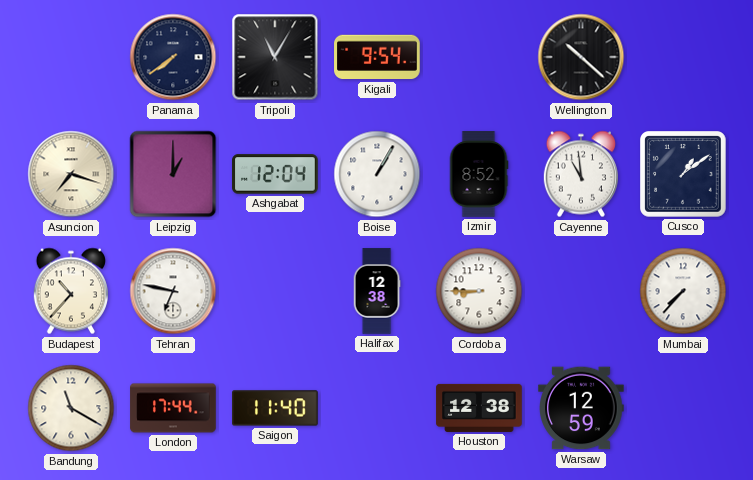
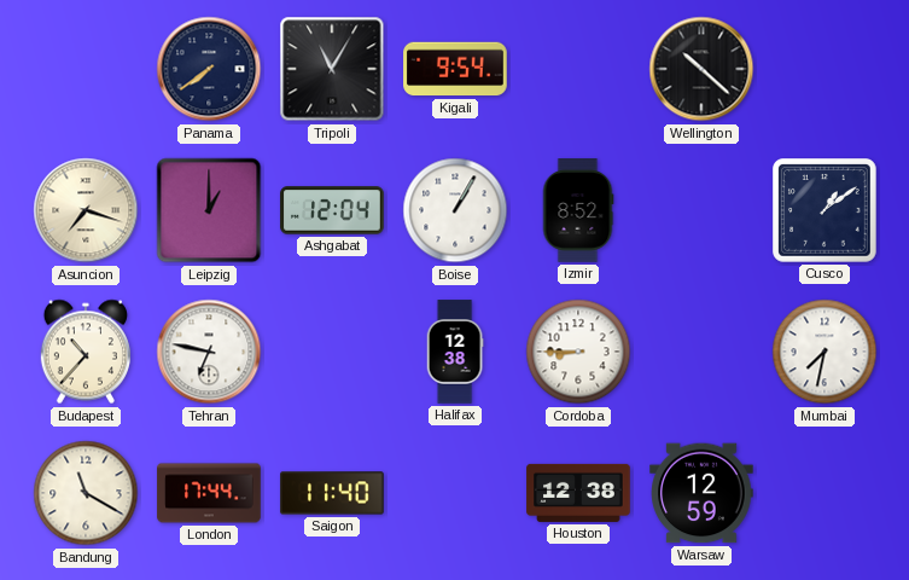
Cayenne: 10:59 -> none (581, 174)
Mumbai: 7:37 -> 7:32 (824, 352)
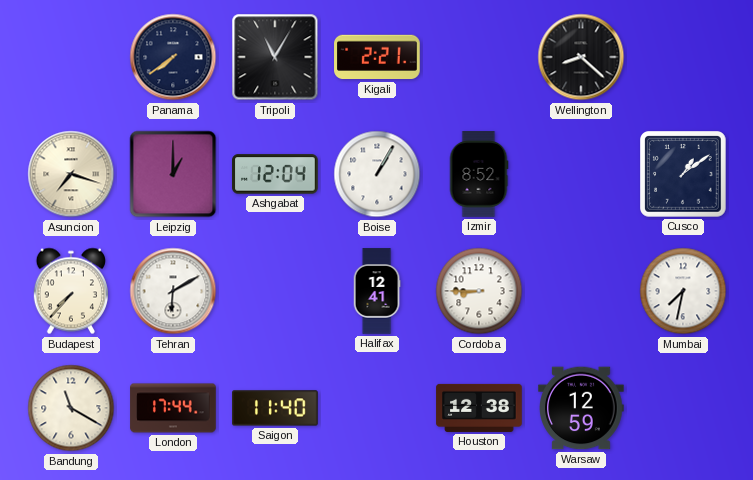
Kigali: 9:54 -> 2:21 (377, 57)
Wellington: 10:22 -> 8:22 (581, 57)
Budapest: 10:37 -> 7:37 (71, 291)
Tehran: 6:47 -> 6:10 (173, 291)
Halifax: 12:38 -> 12:41 (377, 291)
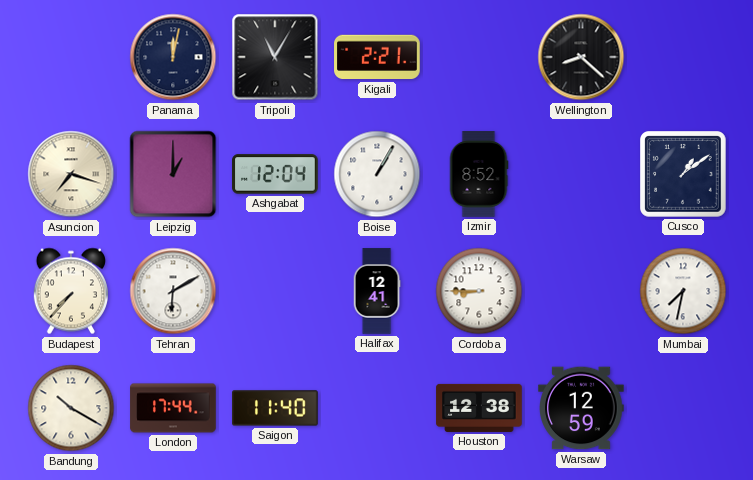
Panama: 7:39 -> 12:02 (173, 57)
Bandung: 11:20 -> 10:20 (71, 408)
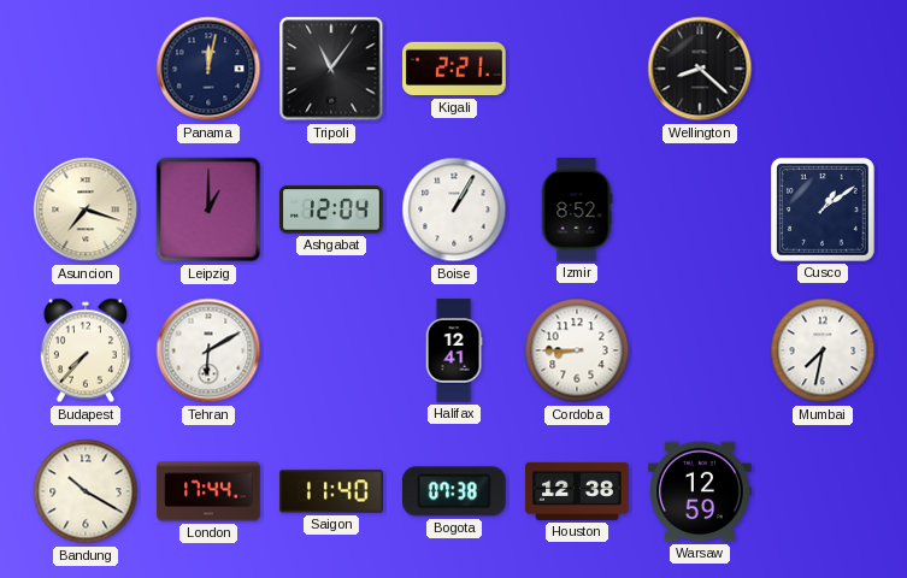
Tripoli: 11:05 -> 11:06 (331, 69)
Bogota: none -> 07:38 (455, 491)
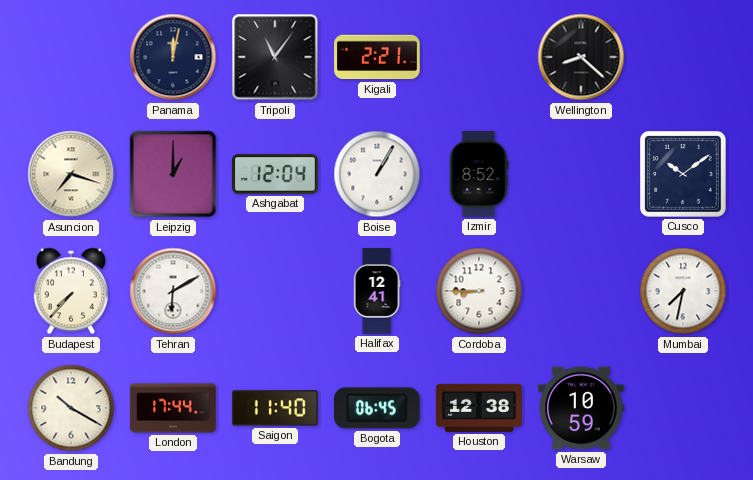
Cusco: 1:09 -> 10:09 (684, 175)
Bogota: 07:38 -> 06:45 (378, 408)
Warsaw: 12:59 -> 10:59 (581, 408)
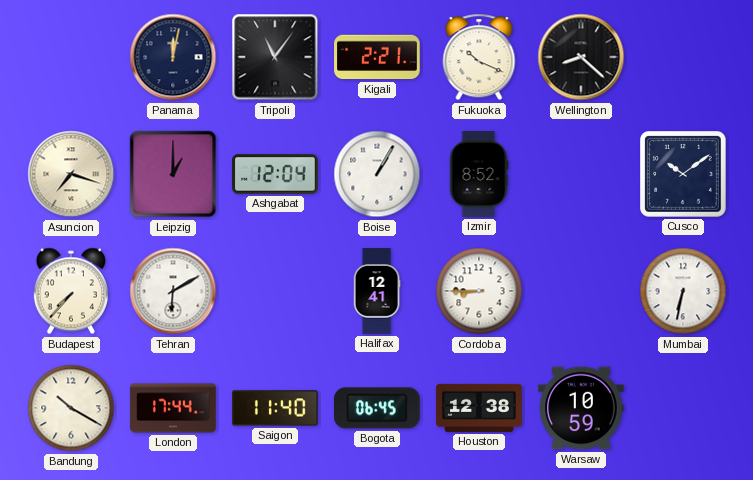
Fukuoka: none -> 10:19 (479, 57)
Mumbai: 7:32 -> 6:32 (683, 291)
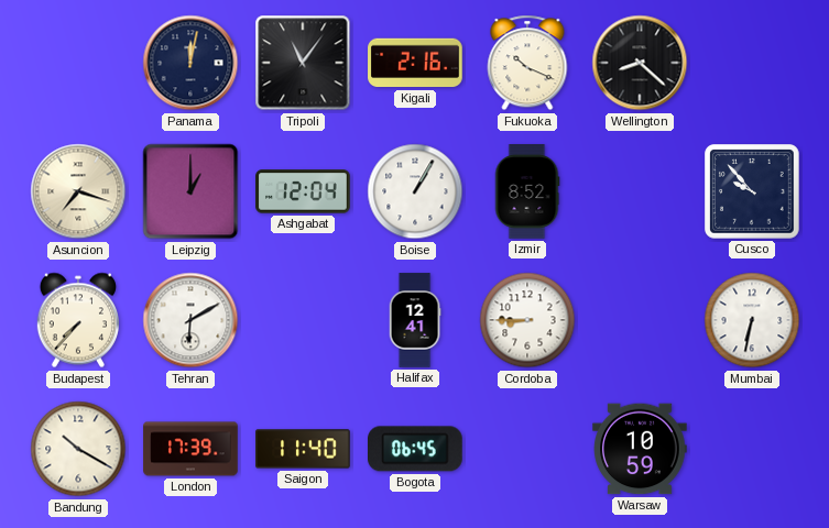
Kigali: 2:21 -> 2:16 (415, 63)
Cusco: 10:09 -> 9:53 (753, 193)
London: 17:44 -> 17:39 (190, 449)
Houston: 12:38 -> none (479, 408)
